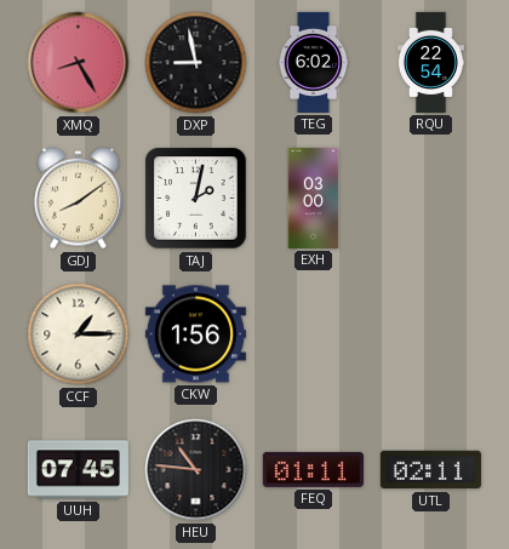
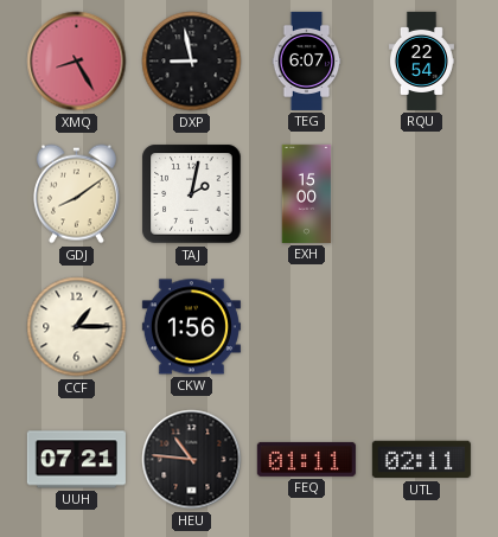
TEG: 6:02 -> 6:07 (307, 60)
EXH: 03:00 -> 15:00 (307, 193)
UUH: 07:45 -> 07:21 (76, 460)
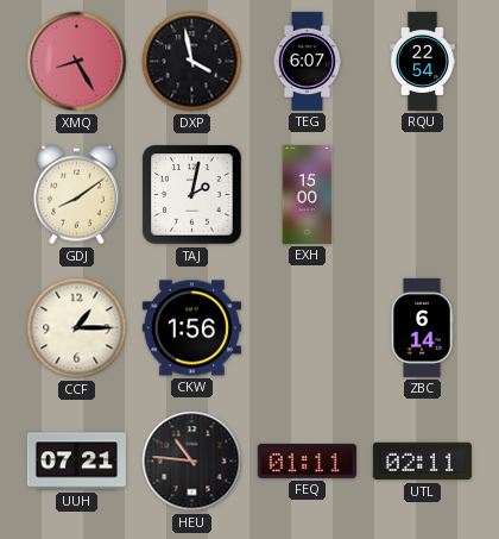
DXP: 8:58 -> 3:58 (192, 62)
ZBC: none -> 6:14 (422, 327)
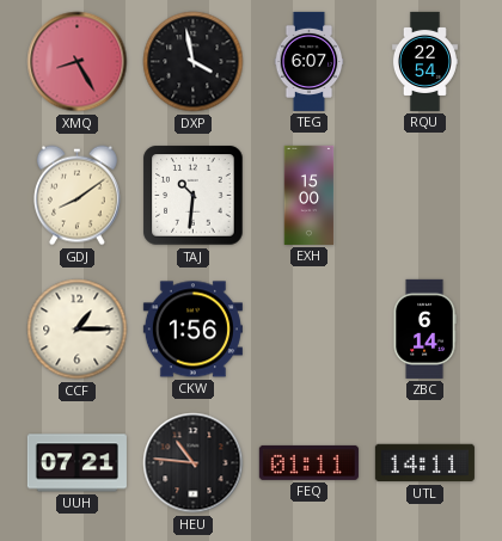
TAJ: 2:02 -> 10:31 (194, 196)
UTL: 02:11 -> 14:11 (424, 463)
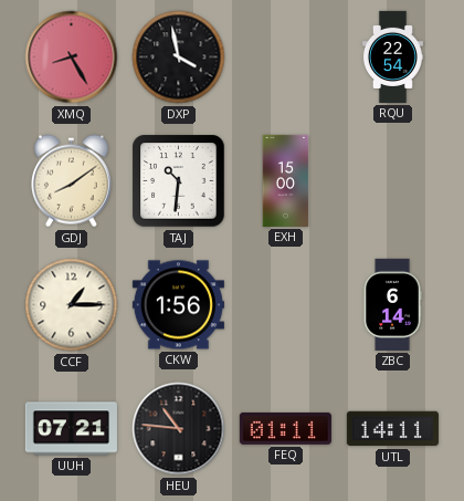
TEG: 6:07 -> none (310, 61)
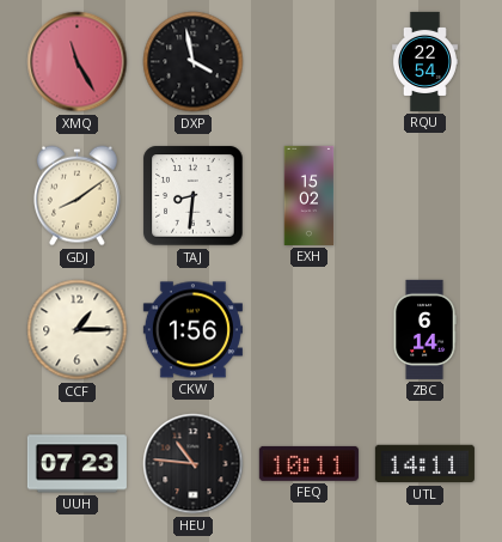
XMQ: 8:25 -> 11:25 (78, 62)
TAJ: 10:31 -> 8:31 (194, 196)
EXH: 15:00 -> 15:02 (310, 195)
UUH: 07:21 -> 07:23 (76, 464)
FEQ: 01:11 -> 10:11 (308, 463)
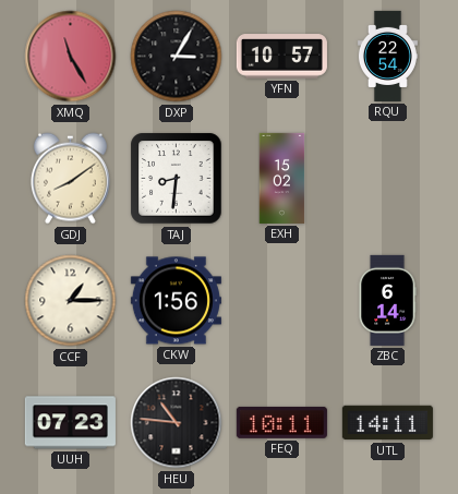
DXP: 3:58 -> 3:05 (177, 57)
YFN: none -> 10:57 (281, 57)
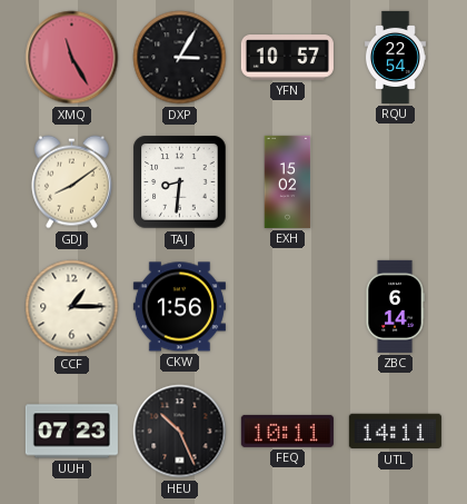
HEU: 10:46 -> 10:26 (180, 432)
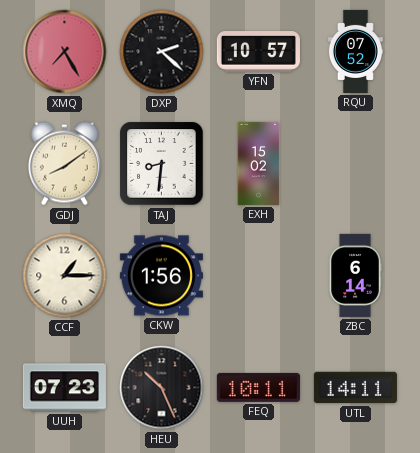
XMQ: 11:25 -> 7:25 (65, 52)
DXP: 3:05 -> 2:22 (162, 52)
RQU: 22:54 -> 07:52 (355, 51)
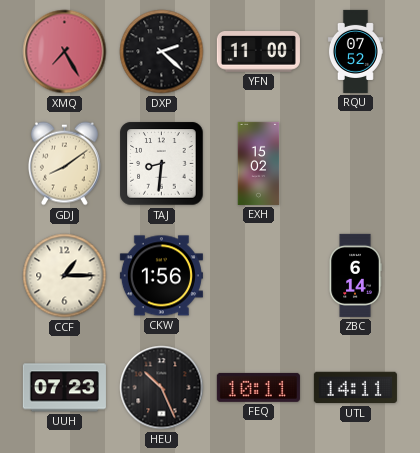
YFN: 10:57 -> 11:00 (258, 52)
